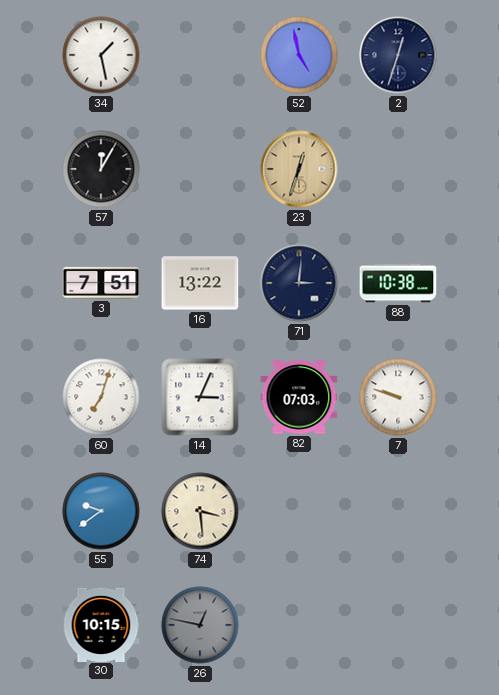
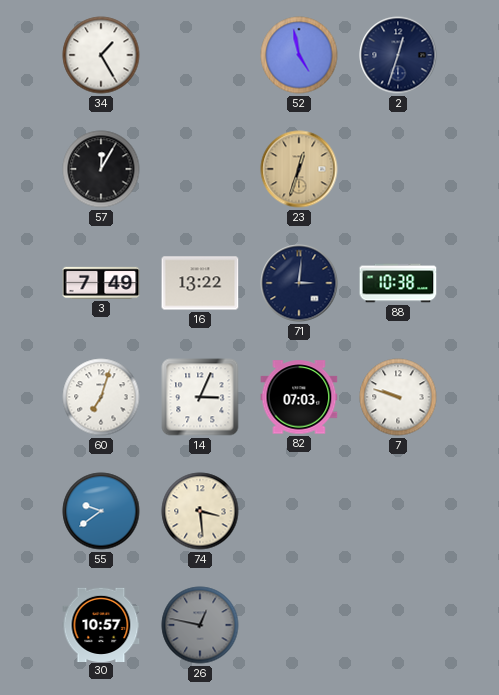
34: 1:28 -> 1:25 (101, 55)
3: 7:51 -> 7:49 (101, 283)
30: 10:15 -> 10:57 (101, 624)
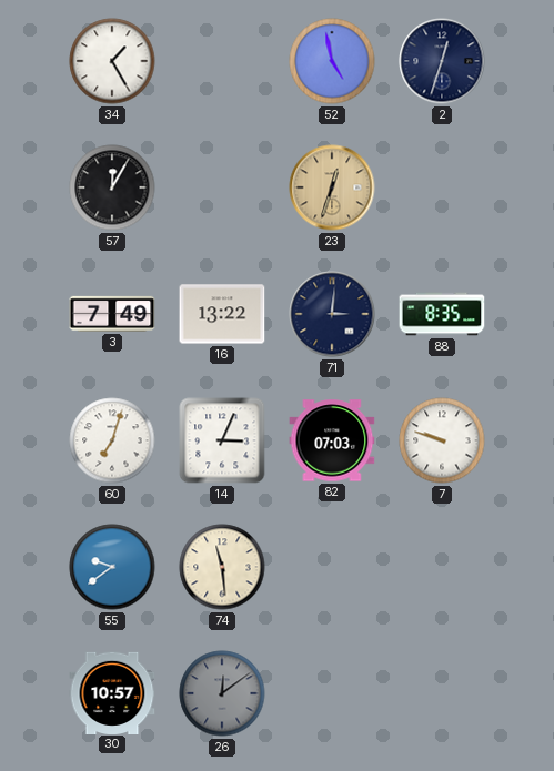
88: 10:38 -> 8:35 (442, 314)
74: 3:29 -> 11:29 (222, 567)
26: 12:47 -> 12:09 (222, 693)
